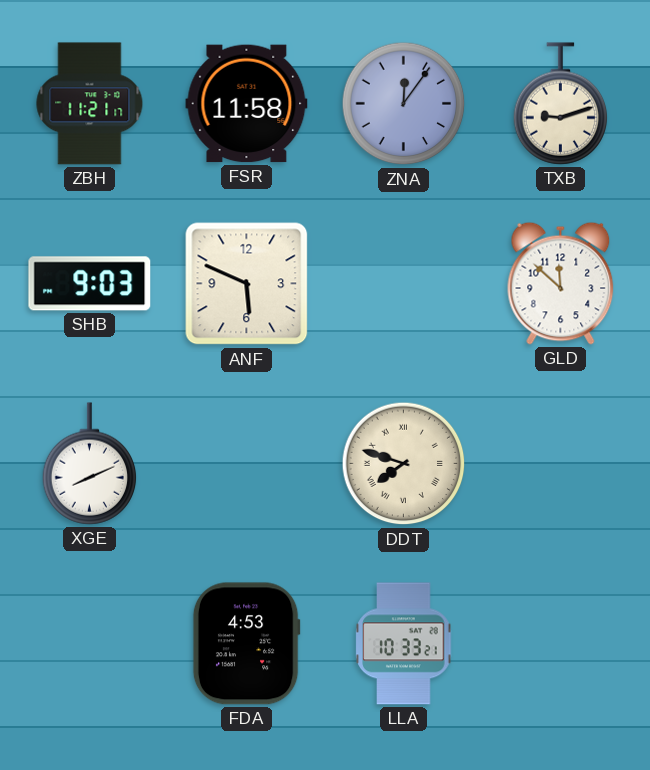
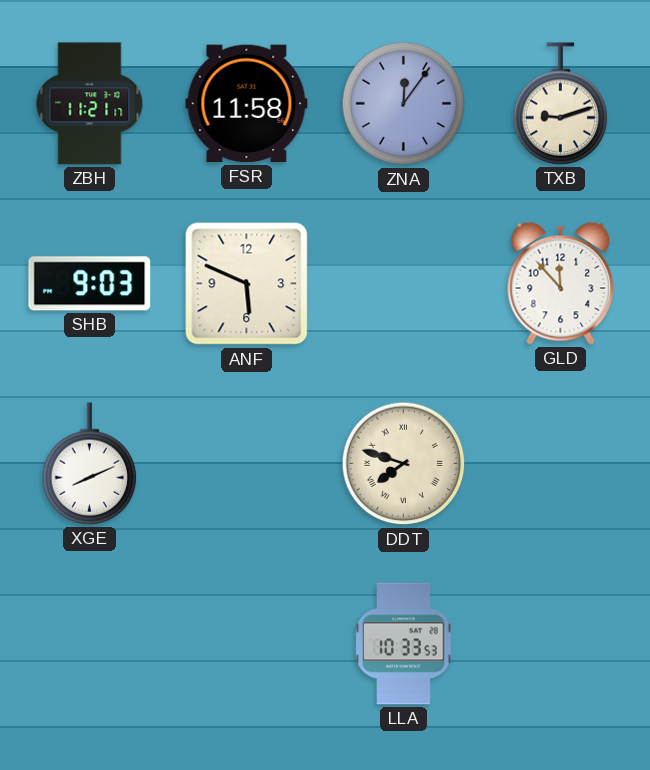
GLD: 11:52 -> 11:53 (561, 283)
FDA: 4:53 -> none (246, 644)
LLA: 10:33:21 -> 10:33:53 (404, 644)
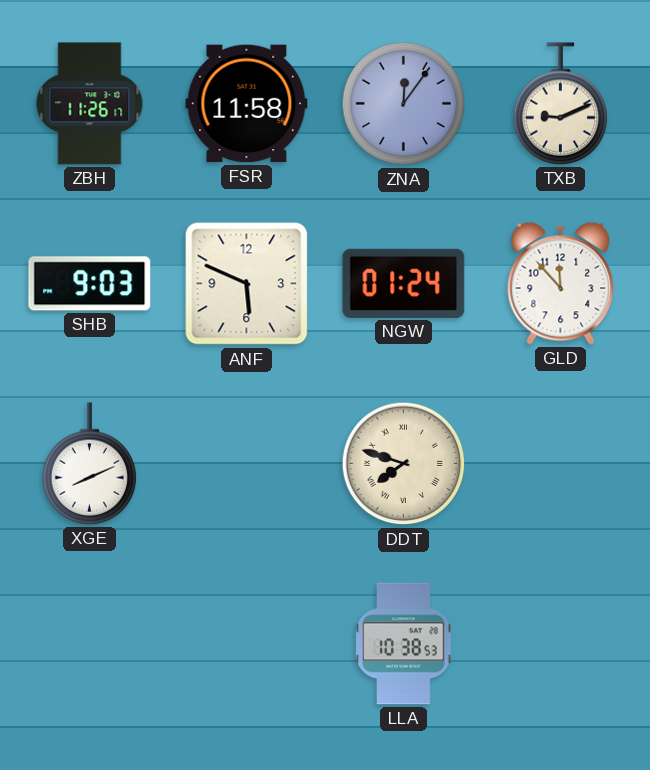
ZBH: 11:21 -> 11:26 (90, 104)
TXB: 9:12 -> 9:11 (561, 104)
NGW: none -> 01:24 (404, 283)
LLA: 10:33 -> 10:38 (404, 644)
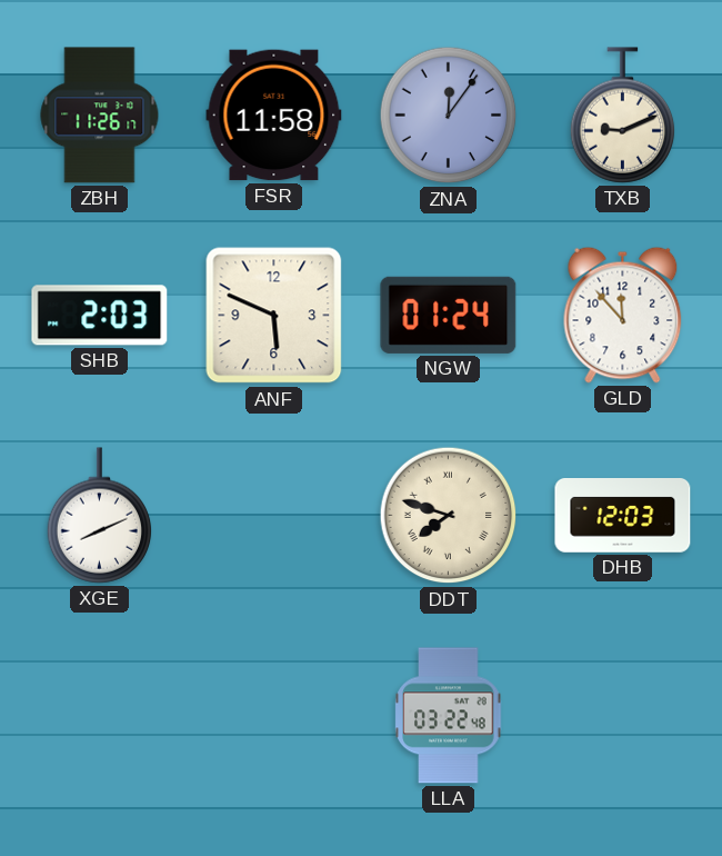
SHB: 9:03 -> 2:03 (100, 316)
DHB: none -> 12:03 (623, 516)
LLA: 10:38 -> 03:22 (449, 716)
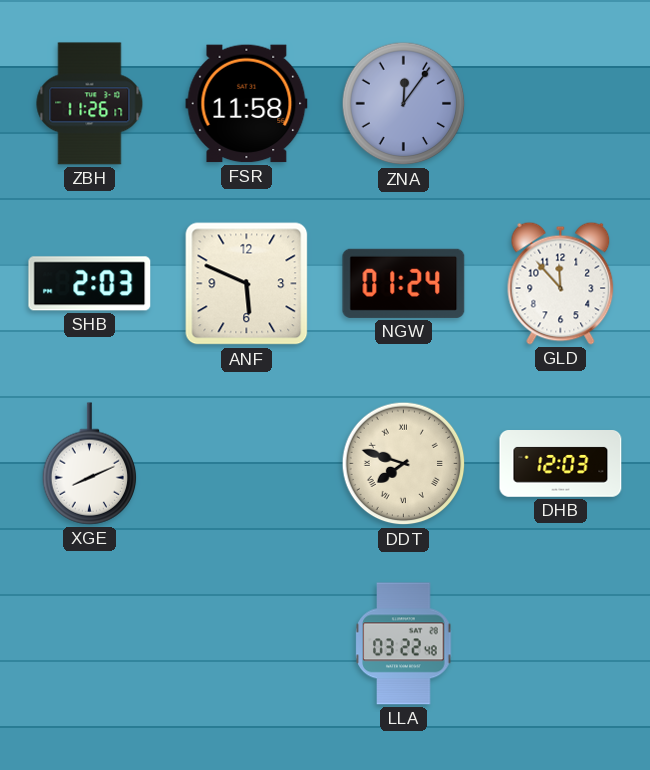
TXB: 9:11 -> none (623, 116)
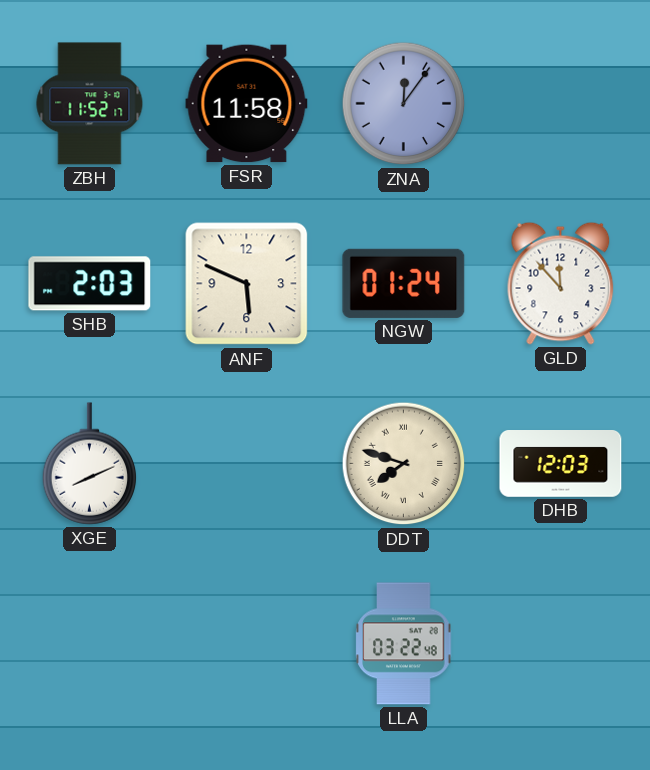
ZBH: 11:26 -> 11:52 (90, 104)
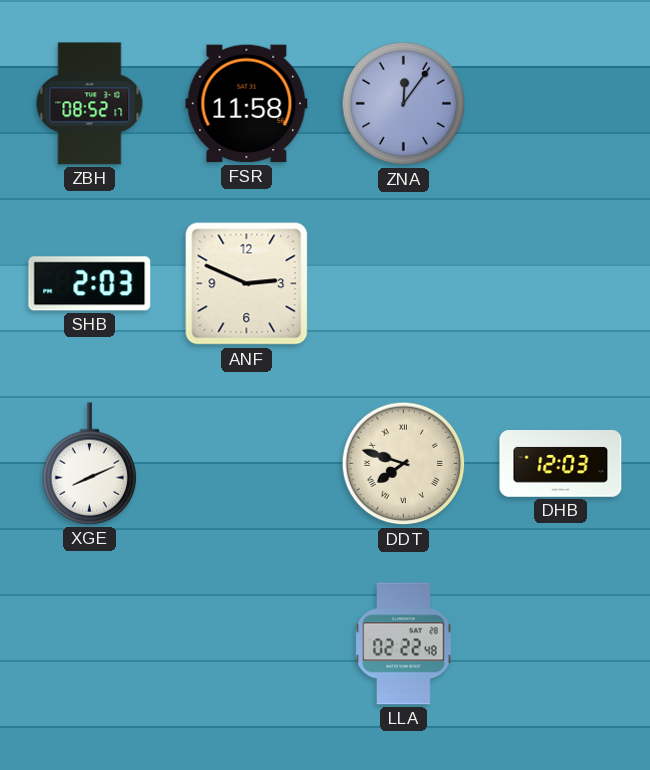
ZBH: 11:52 -> 08:52 (90, 104)
ANF: 5:49 -> 2:49 (247, 284)
NGW: 01:24 -> none (404, 283)
GLD: 11:53 -> none (561, 283)
LLA: 03:22 -> 02:22 (404, 644)
